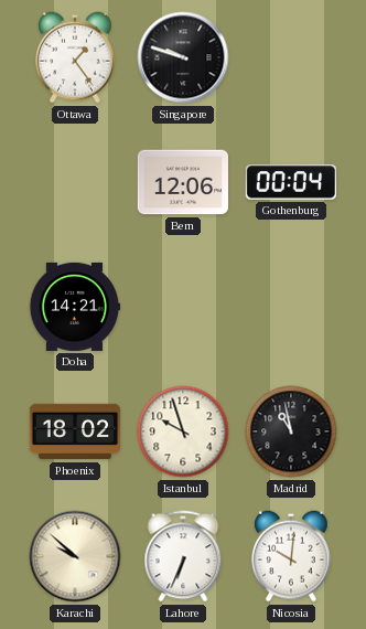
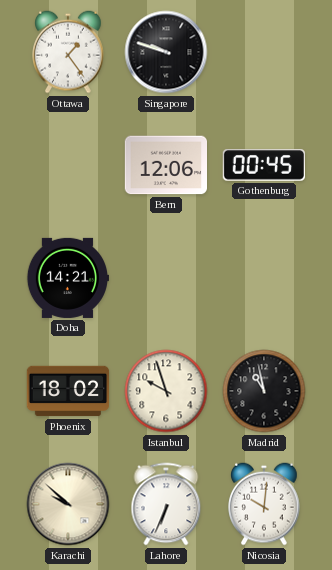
Gothenburg: 00:04 -> 00:45 (264, 165)
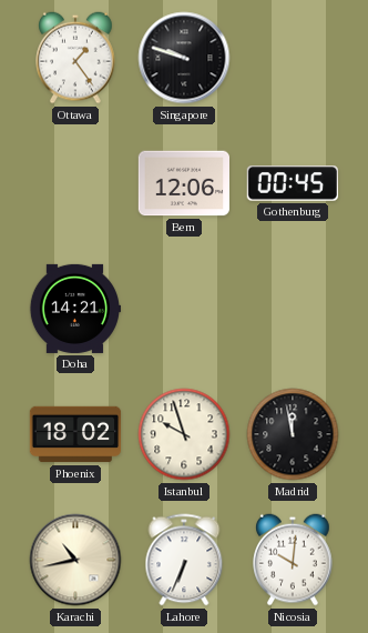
Madrid: 10:58 -> 11:58 (293, 434)
Karachi: 9:52 -> 10:43 (75, 560)
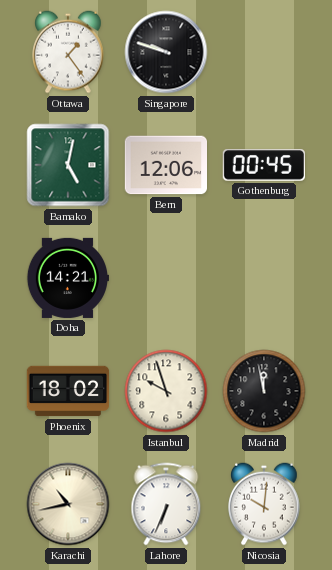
Bamako: none -> 5:02 (68, 165)
